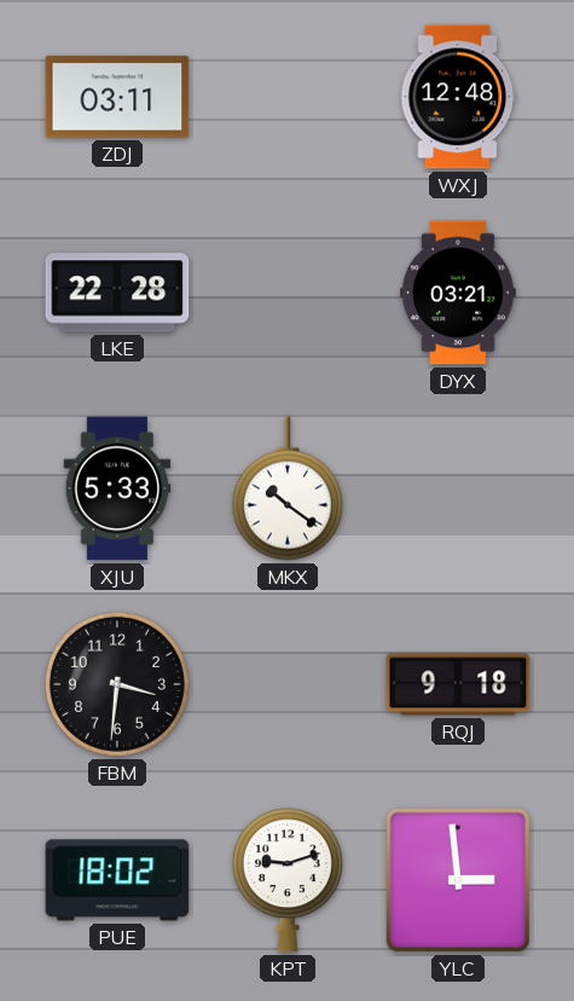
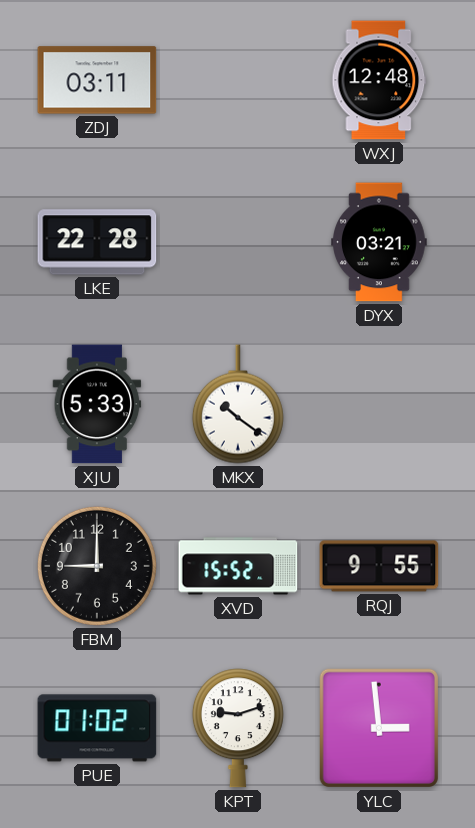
FBM: 3:31 -> 9:00 (97, 566)
XVD: none -> 15:52 (238, 566)
RQJ: 9:18 -> 9:55 (379, 566)
PUE: 18:02 -> 01:02 (97, 728)
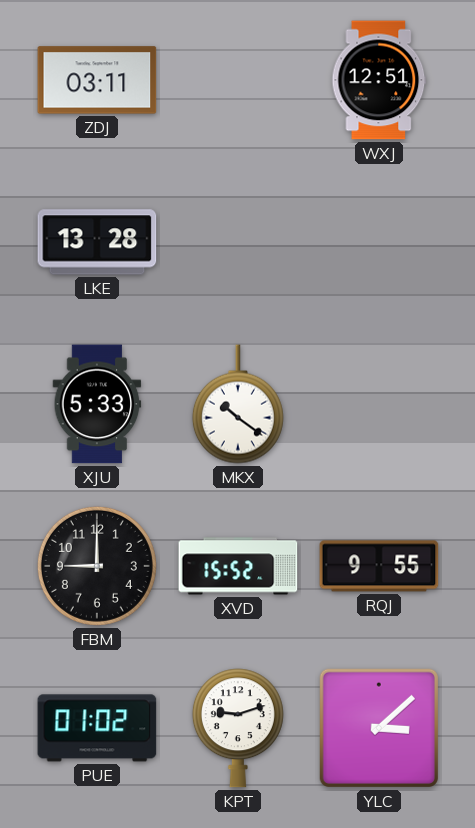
WXJ: 12:48 -> 12:51 (379, 80)
LKE: 22:28 -> 13:28 (97, 242)
DYX: 03:21 -> none (380, 242)
YLC: 2:59 -> 3:08 (379, 728)
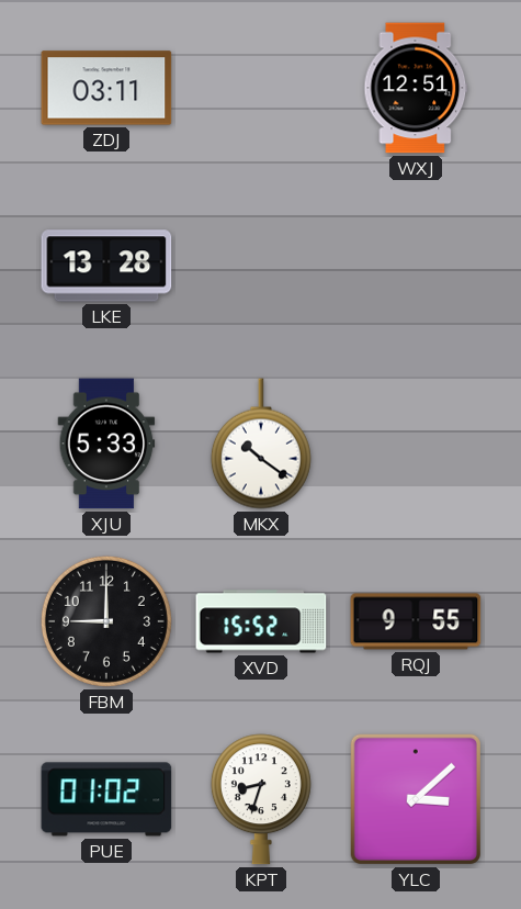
KPT: 9:12 -> 8:33 (261, 799)
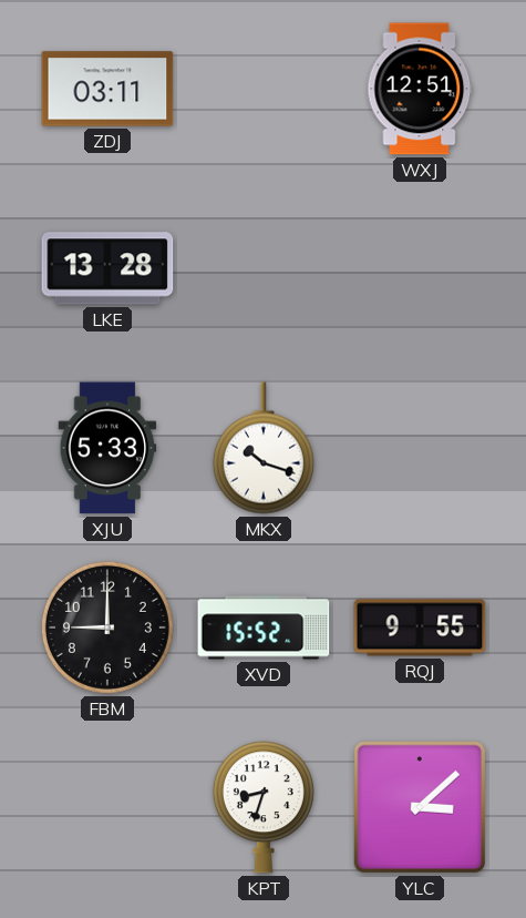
MKX: 10:21 -> 10:18 (264, 448)
PUE: 01:02 -> none (106, 799)
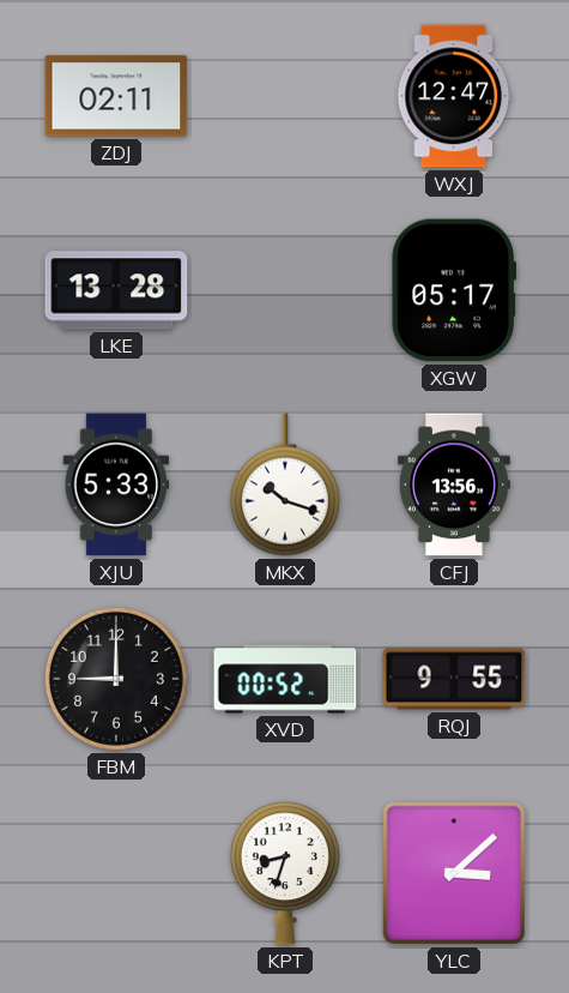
ZDJ: 03:11 -> 02:11 (116, 96)
WXJ: 12:51 -> 12:47 (454, 96)
XGW: none -> 05:17 (453, 290)
CFJ: none -> 13:56 (454, 485)
XVD: 15:52 -> 00:52 (285, 679)
